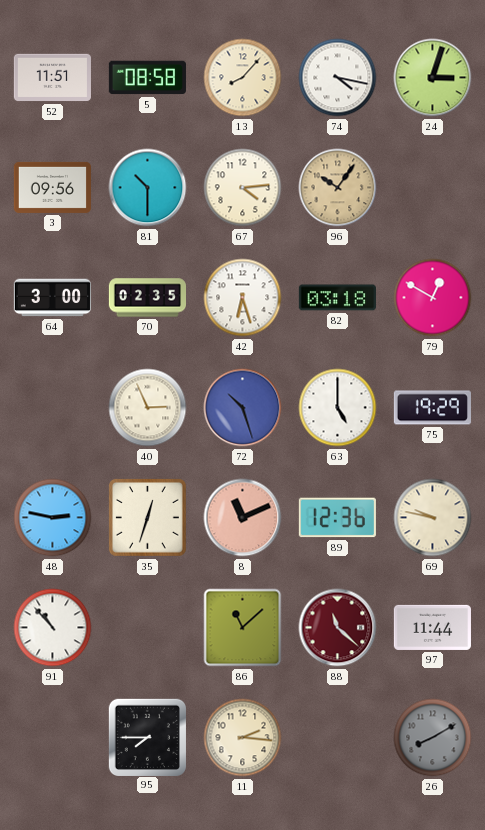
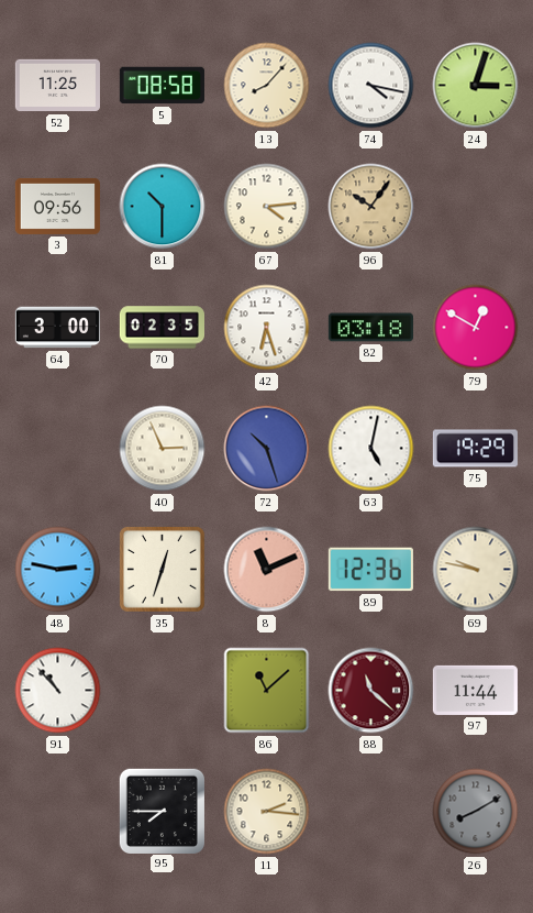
52: 11:51 -> 11:25 (57, 86)
63: 5:00 -> 5:02 (371, 449)
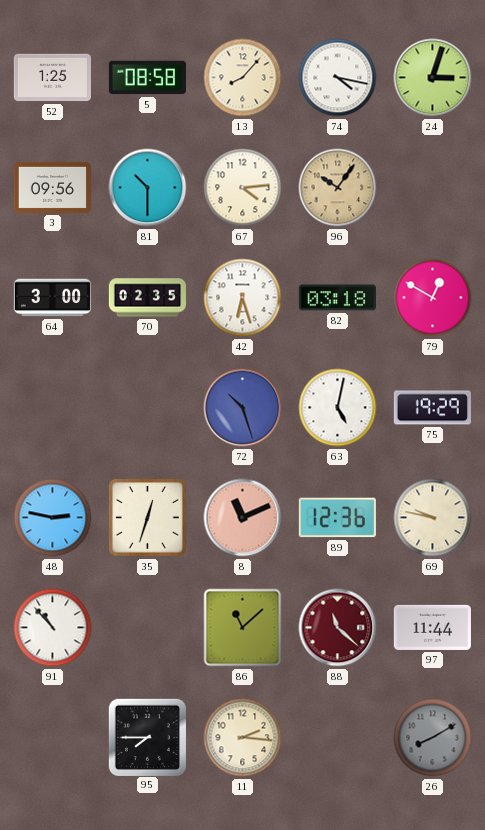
52: 11:25 -> 1:25 (52, 78)
40: 2:56 -> none (163, 449)
